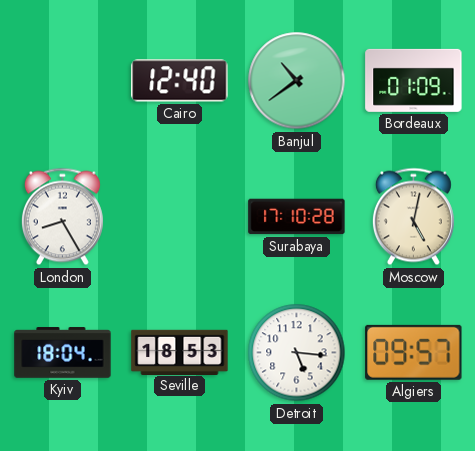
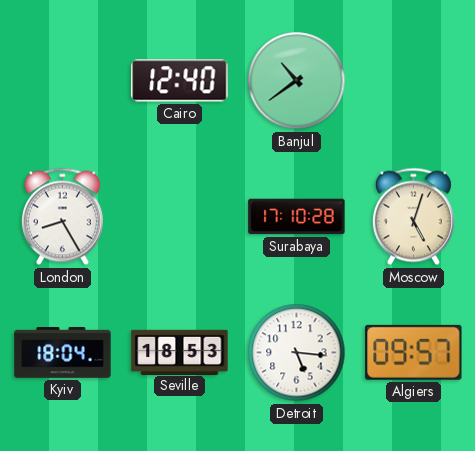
Bordeaux: 01:09 -> none (414, 80)
Moscow: 5:02 -> 5:03 (413, 217)
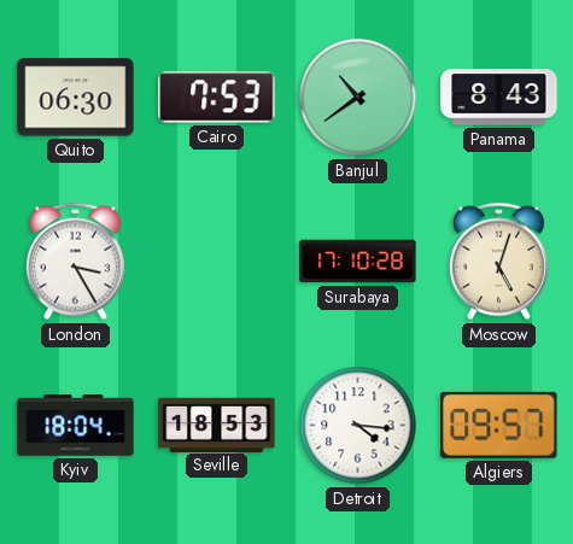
Quito: none -> 06:30 (76, 98)
Cairo: 12:40 -> 7:53 (217, 98)
Panama: none -> 8:43 (499, 98)
London: 8:25 -> 3:25 (75, 262)
Detroit: 5:16 -> 4:16 (358, 426)
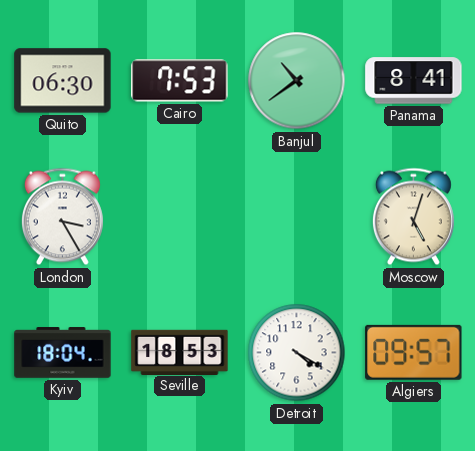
Panama: 8:43 -> 8:41 (414, 81)
Surabaya: 17:10 -> none (358, 262)
Detroit: 4:16 -> 4:20 (297, 353)
